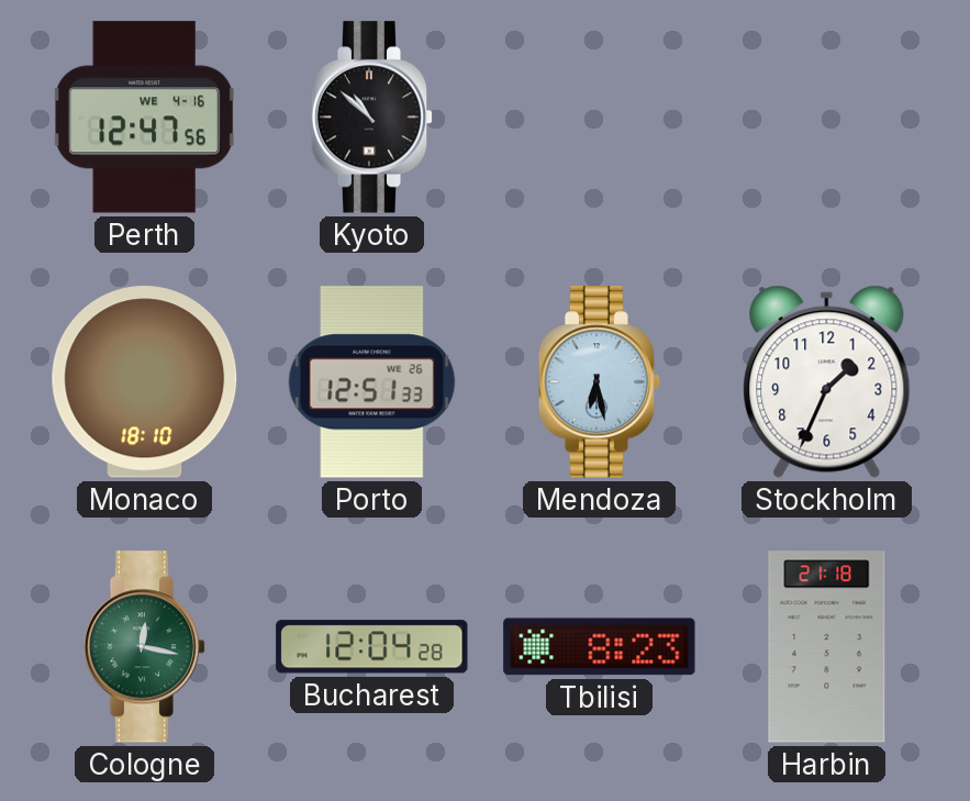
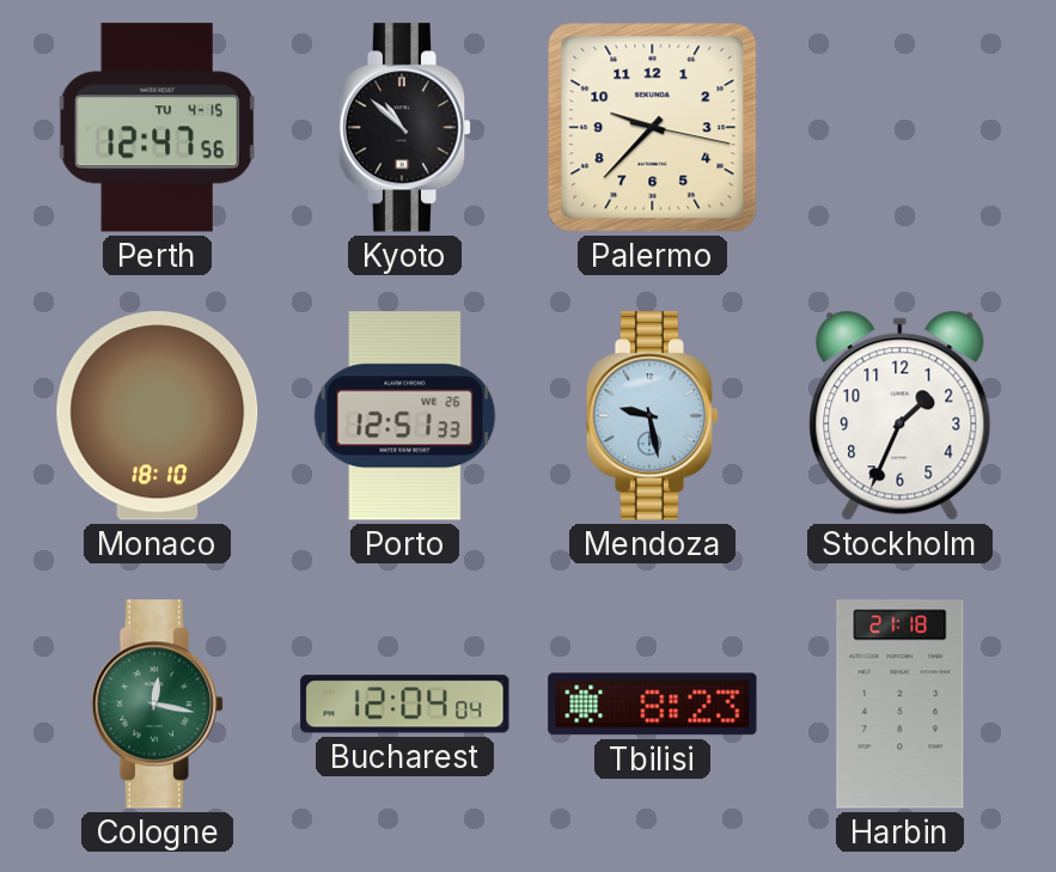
Perth date: WE 4-16 -> TU 4-15 (157, 128)
Palermo: none -> 9:37 (653, 128)
Mendoza: 6:28 -> 9:28 (653, 416)
Bucharest: 12:04:28 -> 12:04:04 (405, 705)
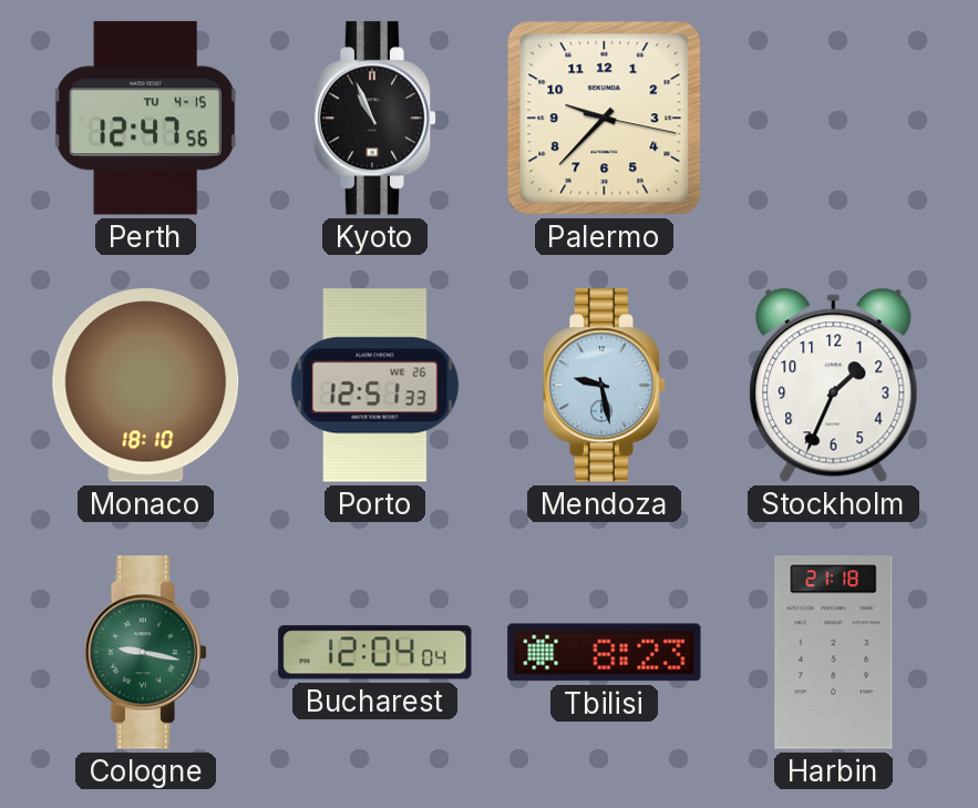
Kyoto: 10:52 -> 10:56 (375, 119)
Cologne: 12:17 -> 9:17 (146, 653)
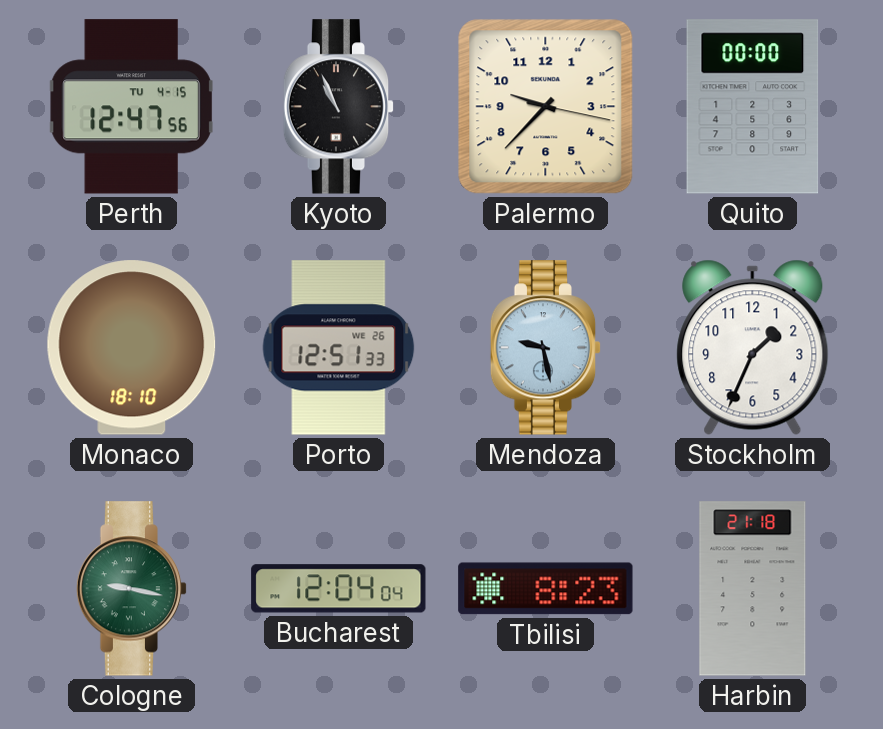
Quito: none -> 00:00 (753, 107)
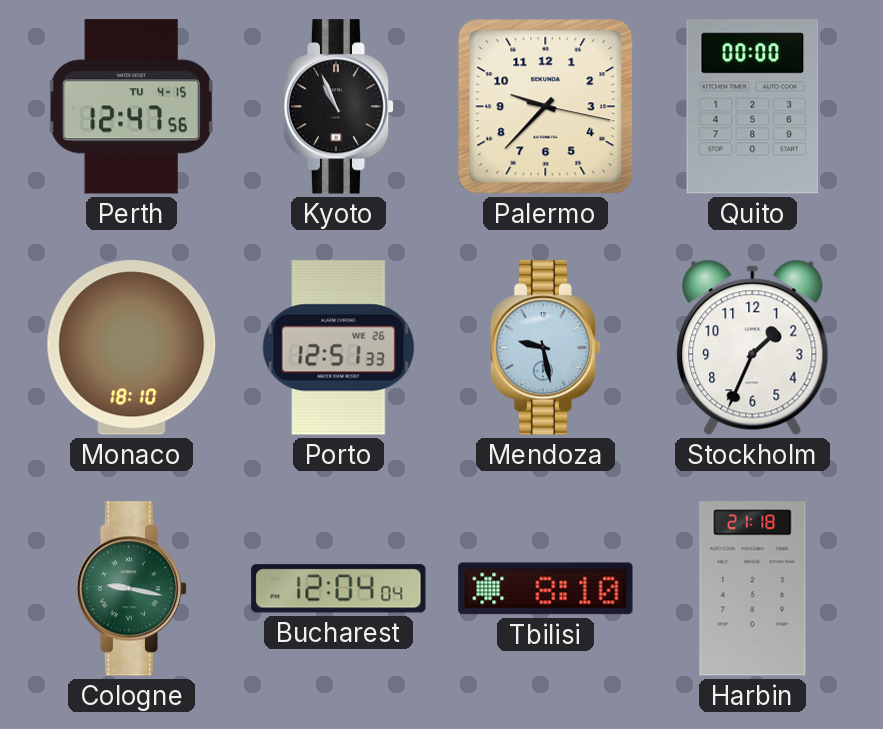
Tbilisi: 8:23 -> 8:10 (546, 589)
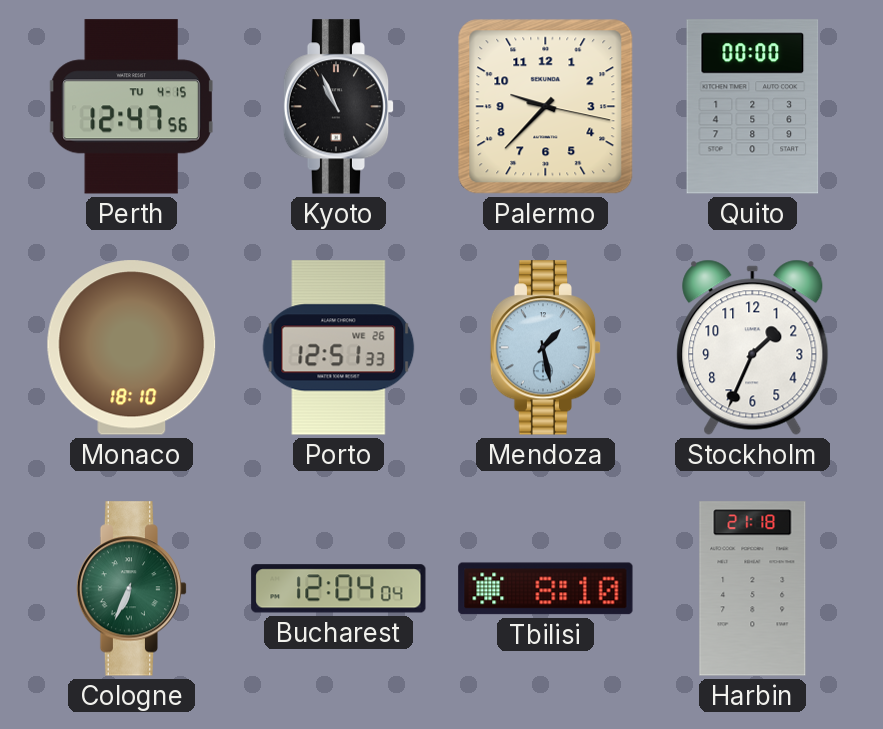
Mendoza: 9:28 -> 1:28 (546, 348)
Cologne: 9:17 -> 6:34 (132, 589)
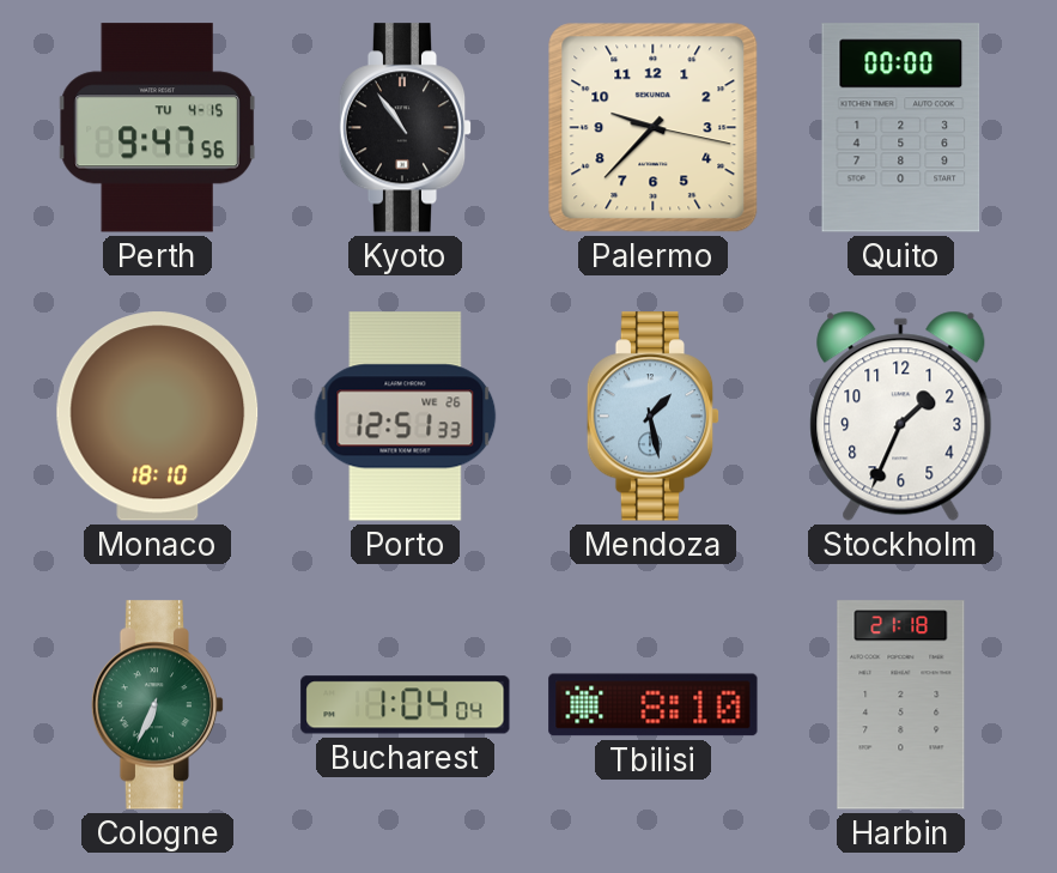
Perth: 12:47 -> 9:47 (157, 128)
Kyoto: 10:56 -> 10:54 (406, 128)
Bucharest: 12:04 -> 1:04 (406, 705)
